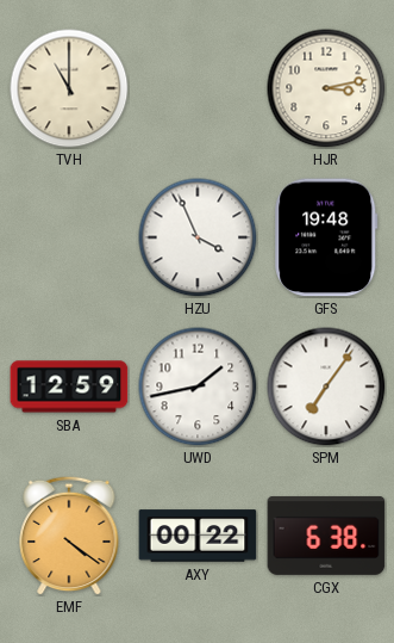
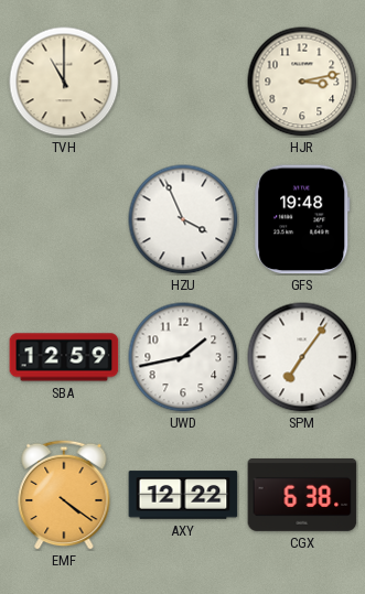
AXY: 00:22 -> 12:22 (183, 495)
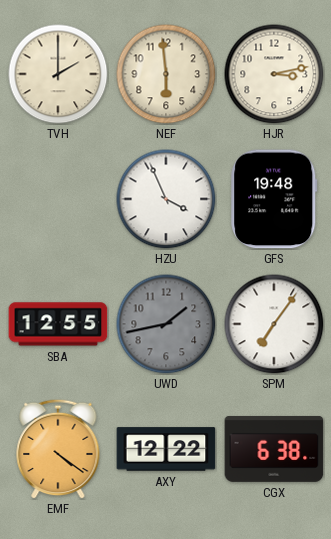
TVH: 11:00 -> 2:00 (58, 74)
NEF: none -> 5:59 (166, 74)
SBA: 12:59 -> 12:55 (58, 324)
UWD dial: white -> grey (166, 324)
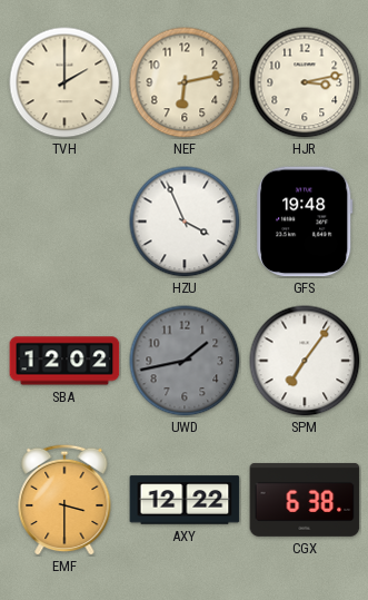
NEF: 5:59 -> 6:13 (185, 82)
SBA: 12:55 -> 12:02 (64, 361)
EMF: 4:21 -> 3:30 (64, 500)
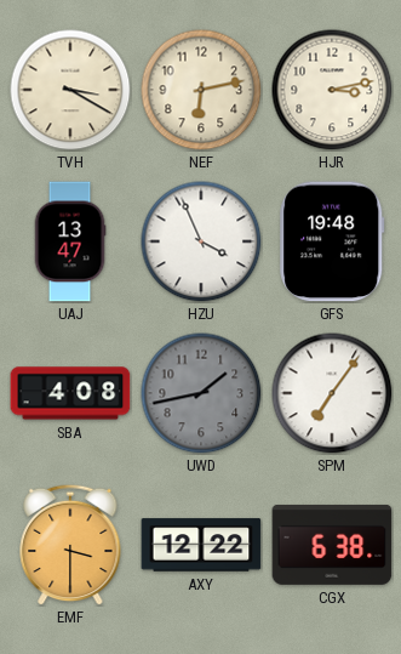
TVH: 2:00 -> 3:20 (70, 90)
UAJ: none -> 13:47 (70, 241)
SBA: 12:02 -> 4:08 (70, 393)
